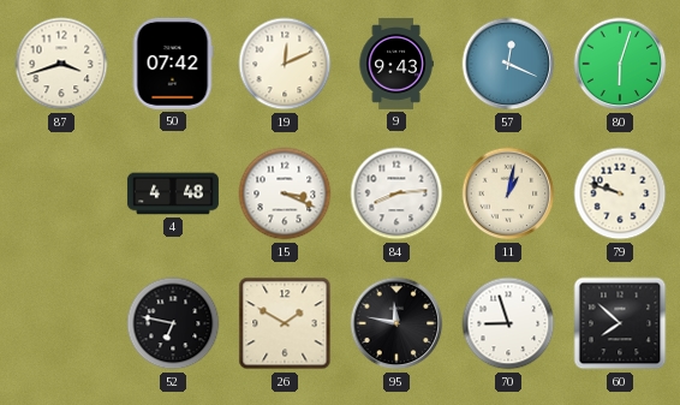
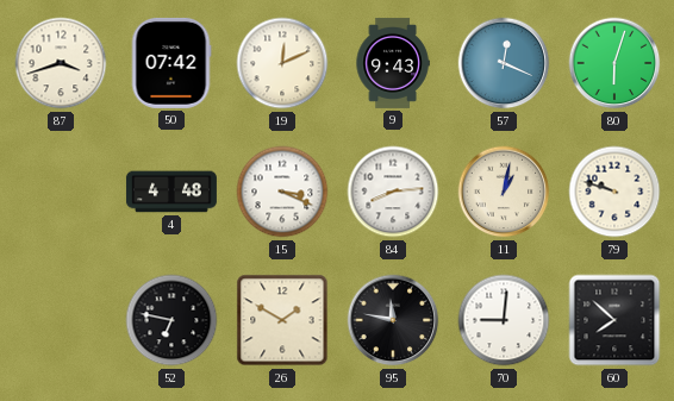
70: 8:57 -> 9:01 (504, 320)
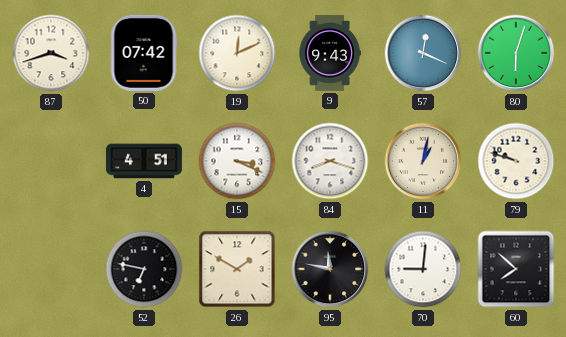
4: 4:48 -> 4:51 (144, 161)
84: 8:14 -> 8:18 (330, 161)
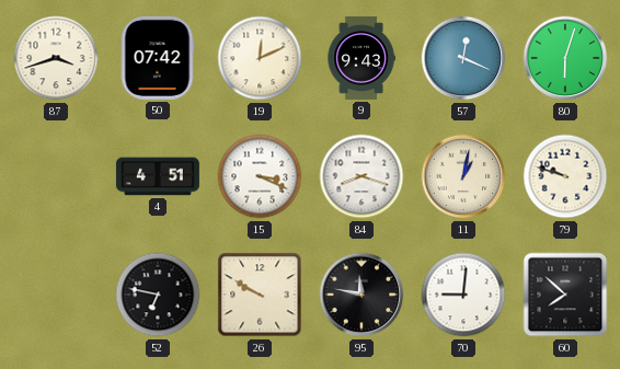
26: 1:50 -> 9:50 (260, 295)
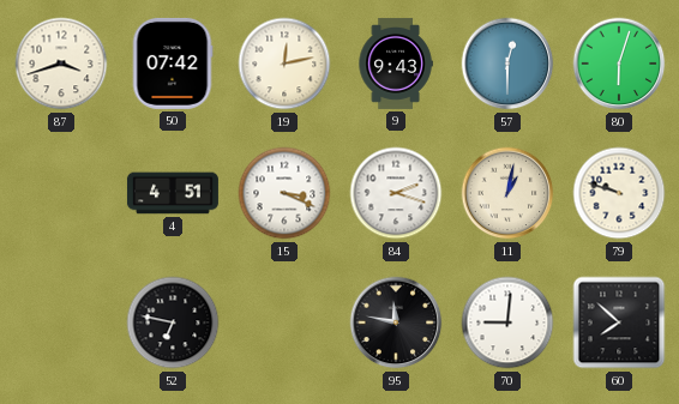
19: 12:11 -> 12:13 (284, 64)
57: 12:19 -> 12:30 (507, 64)
84: 8:18 -> 2:18 (396, 193)
26: 9:50 -> none (260, 295)
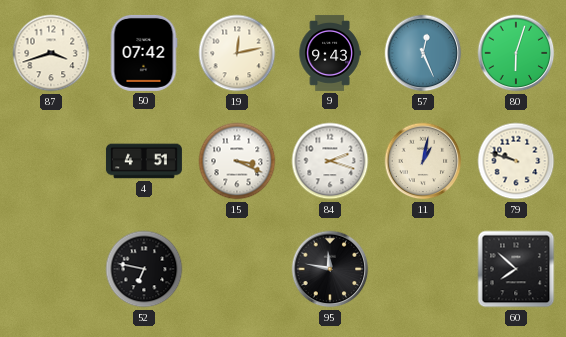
57: 12:30 -> 12:26 (423, 53)
70: 9:01 -> none (507, 322)
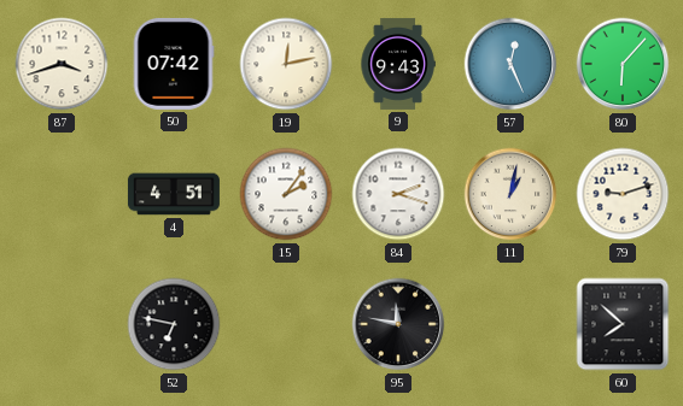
80: 6:03 -> 6:07 (623, 64)
15: 3:19 -> 2:06 (286, 194)
79: 9:48 -> 9:12 (623, 194)
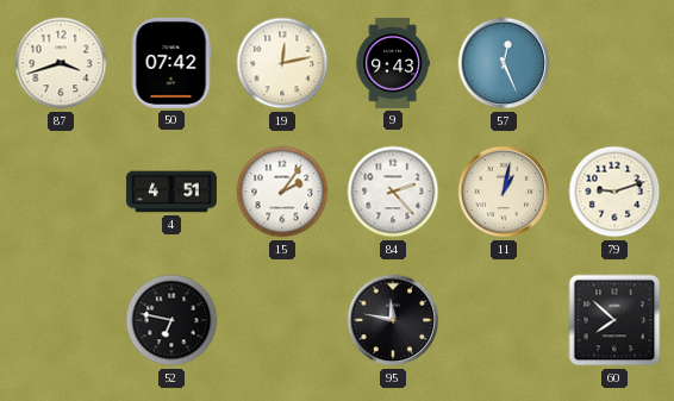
80: 6:07 -> none (623, 64)
84: 2:18 -> 2:23 (393, 192)
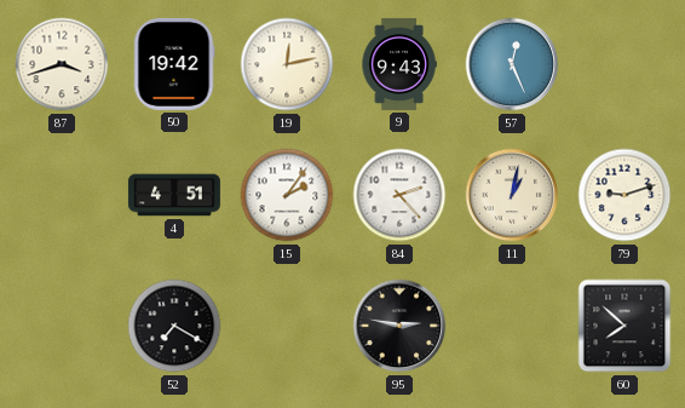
50: 07:42 -> 19:42 (174, 64)
52: 6:47 -> 7:20 (174, 326)
95: 11:47 -> 2:47 (399, 326)
